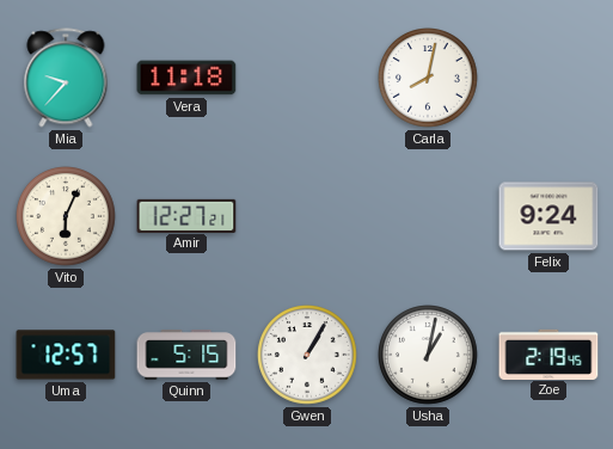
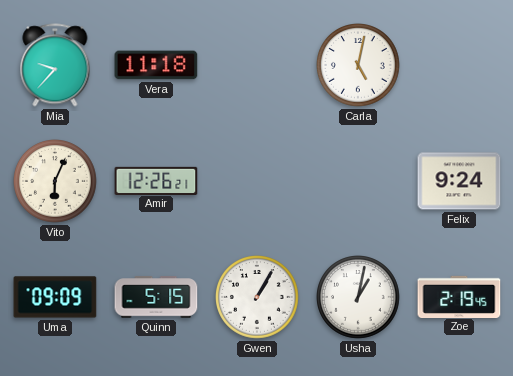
Carla: 8:02 -> 5:02 (359, 66)
Amir: 12:27 -> 12:26 (156, 180)
Uma: 12:57 -> 09:09 (55, 297)
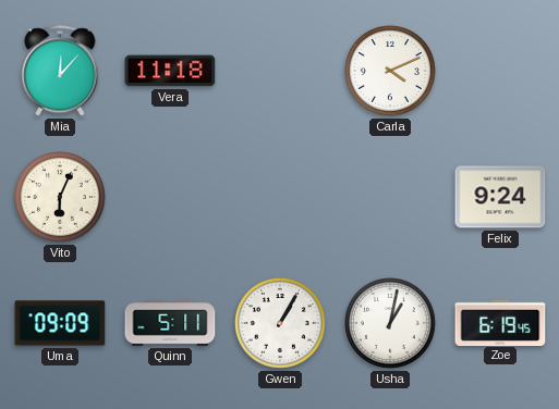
Mia: 9:37 -> 12:07 (60, 71)
Carla: 5:02 -> 4:11 (391, 72)
Amir: 12:26 -> none (156, 180)
Quinn: 5:15 -> 5:11 (170, 323)
Zoe: 2:19 -> 6:19 (500, 322)
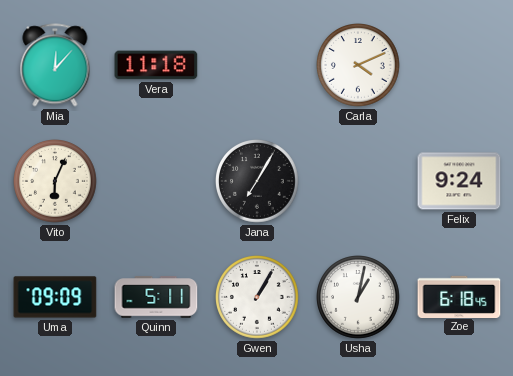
Jana: none -> 7:05 (258, 182)
Zoe: 6:19 -> 6:18 (459, 296)
